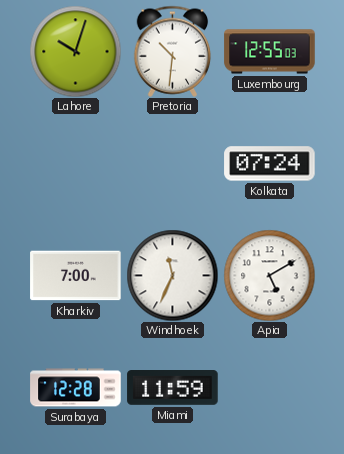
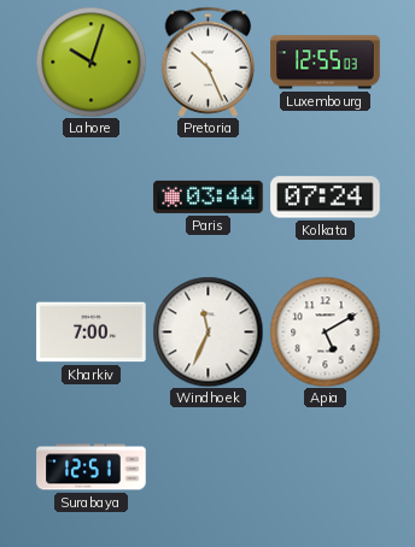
Pretoria: 10:31 -> 10:26 (209, 61)
Paris: none -> 03:44 (209, 196)
Surabaya: 12:28 -> 12:51 (92, 467)
Miami: 11:59 -> none (173, 388)
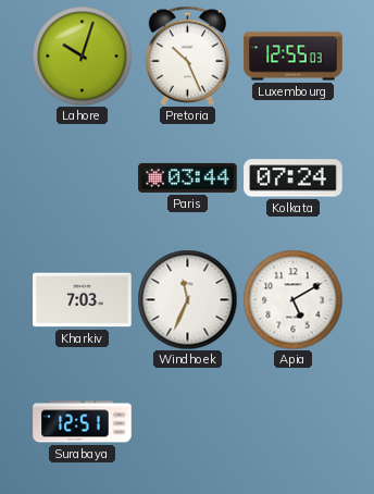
Kharkiv: 7:00 -> 7:03 (83, 300)
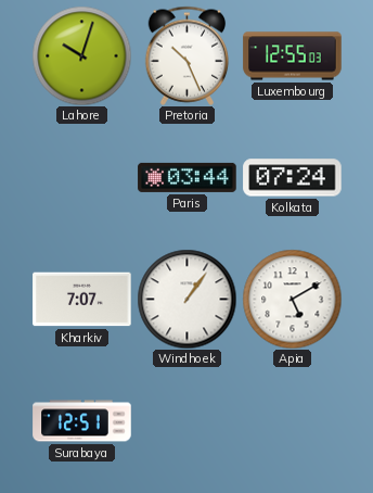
Kharkiv: 7:03 -> 7:07 (82, 300)
Windhoek: 11:34 -> 1:06 (186, 299)
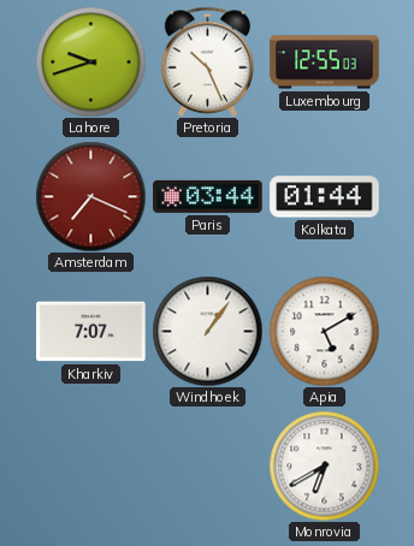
Lahore: 10:03 -> 9:42 (90, 61)
Amsterdam: none -> 7:19 (90, 196)
Kolkata: 07:24 -> 01:44 (325, 197)
Surabaya: 12:51 -> none (82, 421)
Monrovia: none -> 6:40 (324, 465)
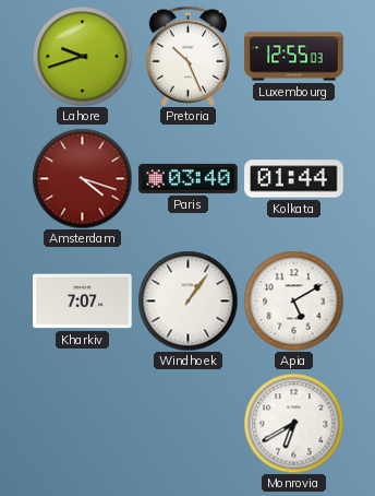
Amsterdam: 7:19 -> 4:18 (82, 178)
Paris: 03:44 -> 03:40 (189, 178)
